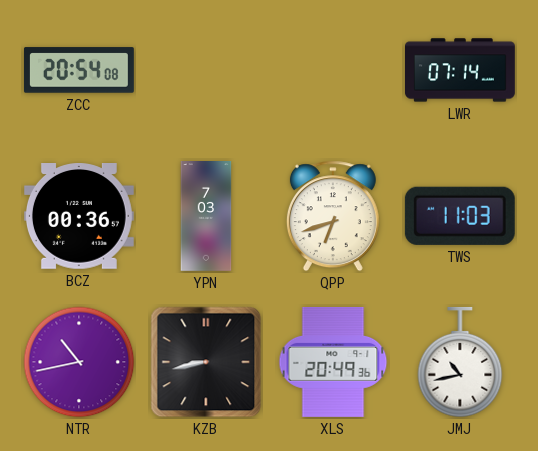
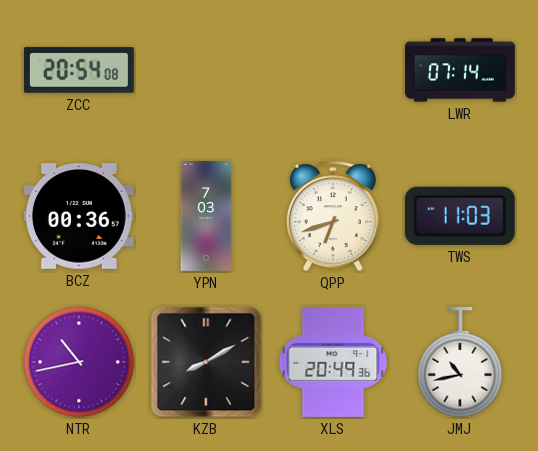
KZB: 8:43 -> 8:10 (206, 362)
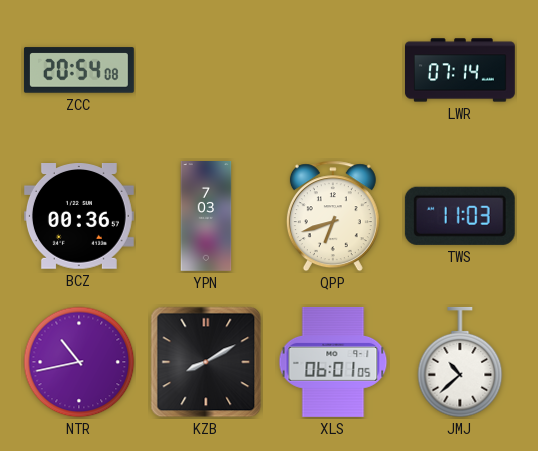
XLS: 20:49 -> 06:01 (333, 362)
JMJ: 10:43 -> 10:38 (460, 362)
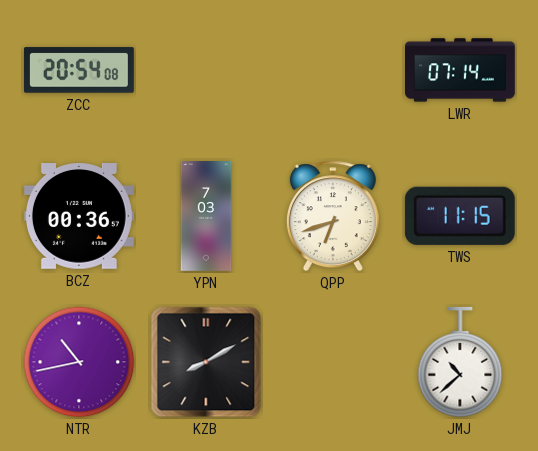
TWS: 11:03 -> 11:15 (460, 216)
XLS: 06:01 -> none (333, 362)
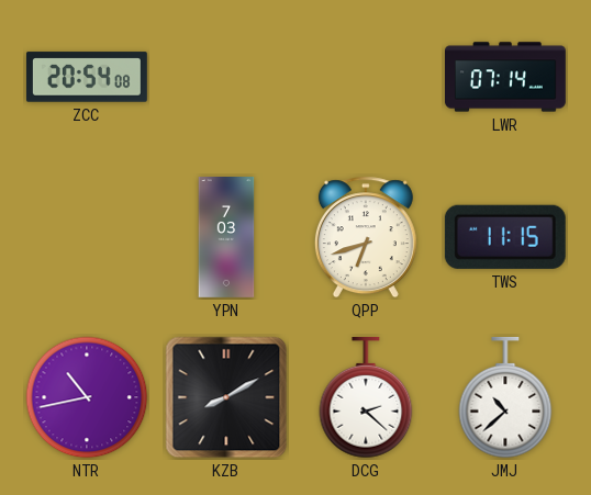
BCZ: 00:36 -> none (79, 217)
DCG: none -> 2:22 (366, 397)
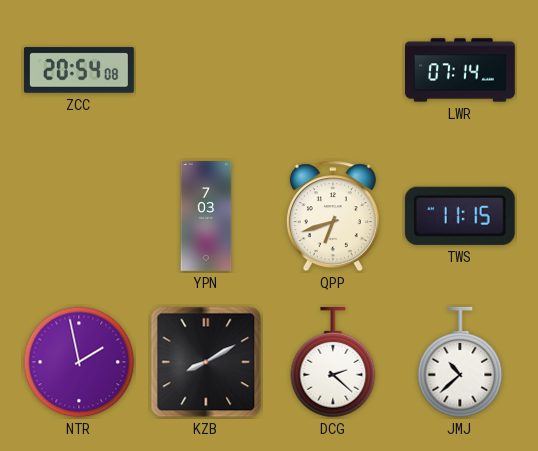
NTR: 10:43 -> 1:58 (79, 362)
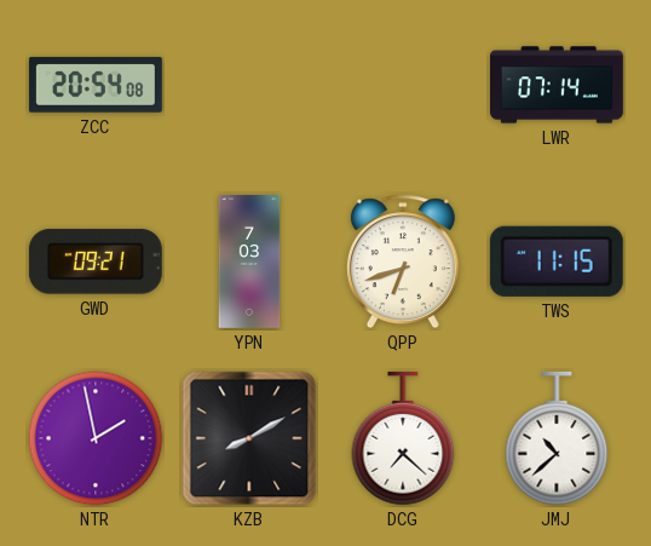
GWD: none -> 09:21 (96, 261)
DCG: 2:22 -> 7:22 (403, 438)
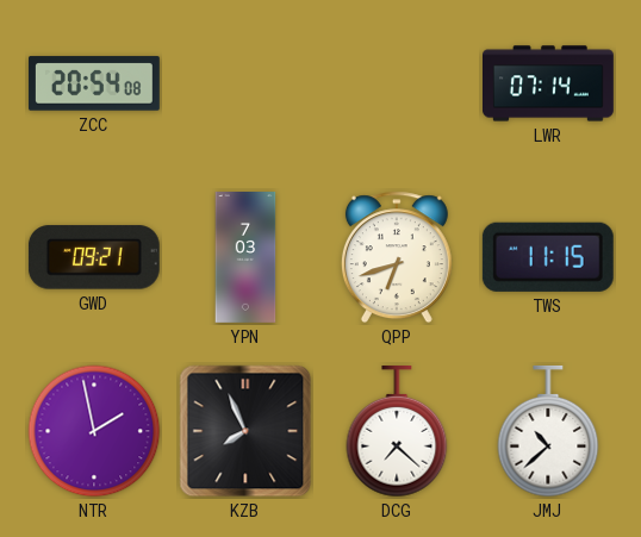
KZB: 8:10 -> 7:56 (245, 431)
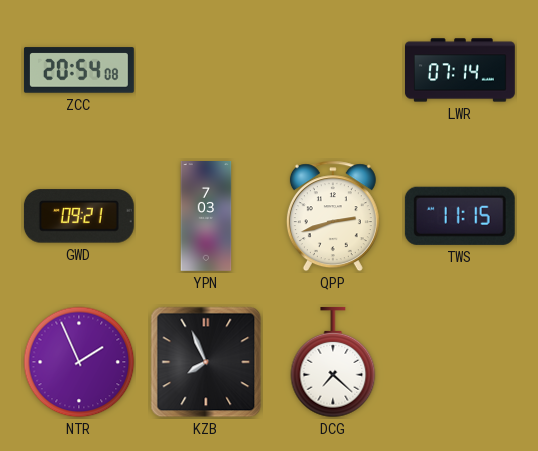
QPP: 6:42 -> 2:42 (333, 216)
NTR: 1:58 -> 1:56 (79, 362)
JMJ: 10:38 -> none (548, 431)
